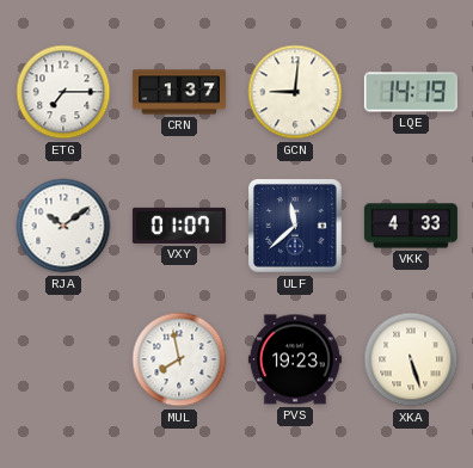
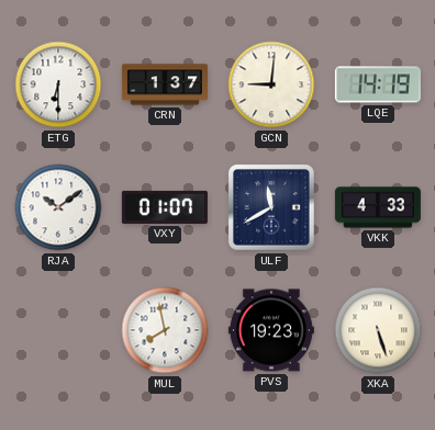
ETG: 7:15 -> 6:30 (58, 84)
ULF: 11:38 -> 11:40 (271, 207)
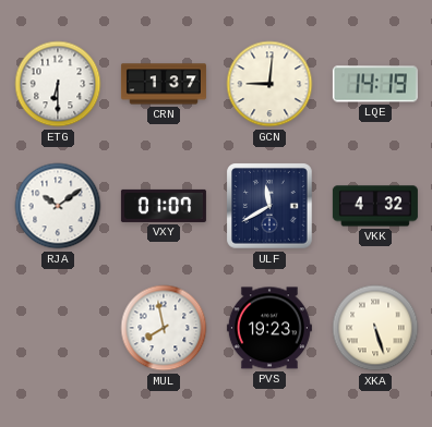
VKK: 4:33 -> 4:32 (375, 206)
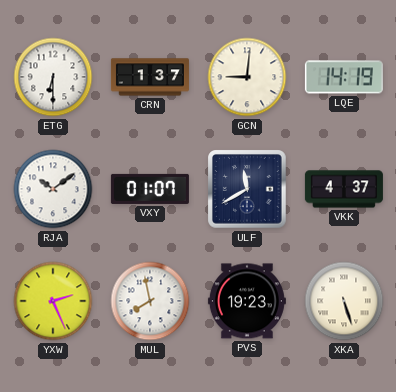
VKK: 4:32 -> 4:37 (344, 189)
YXW: none -> 2:26 (53, 301)
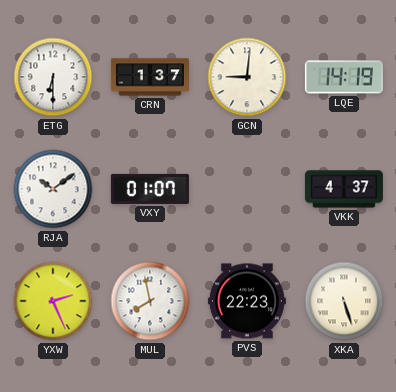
ULF: 11:40 -> none (247, 189)
PVS: 19:23 -> 22:23 (247, 301)
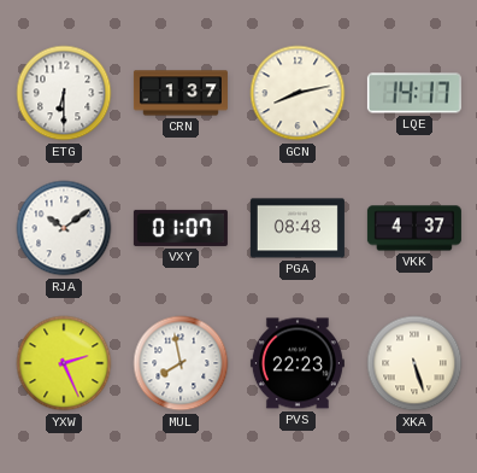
GCN: 9:01 -> 8:13 (298, 93)
LQE: 14:19 -> 14:17 (414, 93)
PGA: none -> 08:48 (298, 228)
